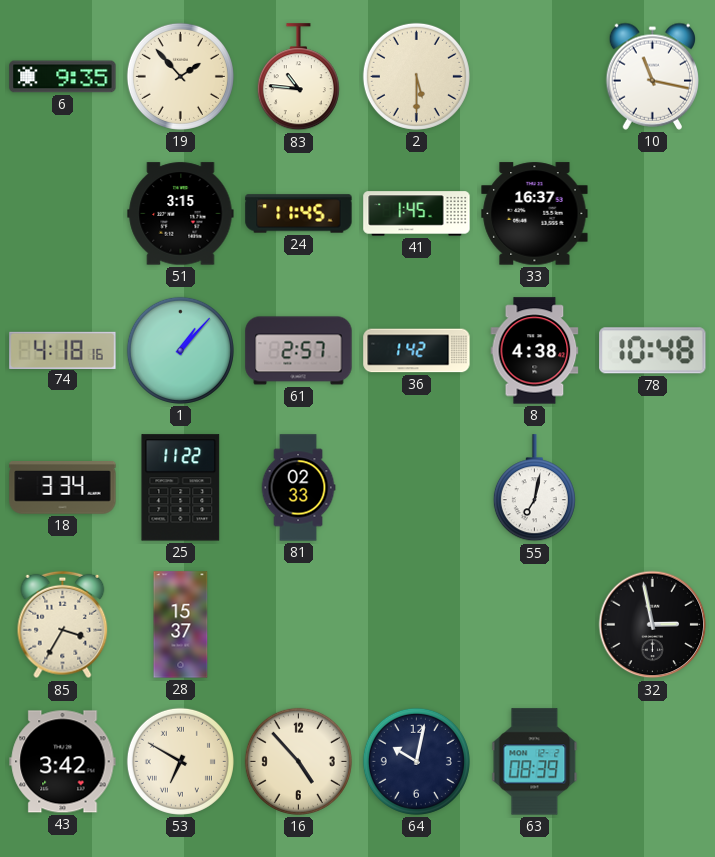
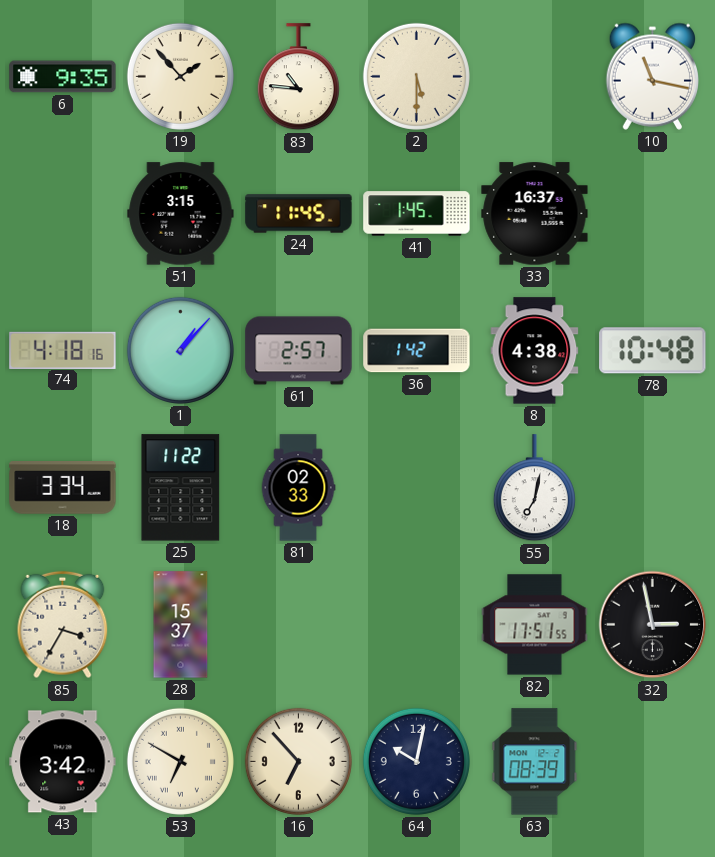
82: none -> 17:51 (535, 625)
16: 4:53 -> 6:53 (298, 761)
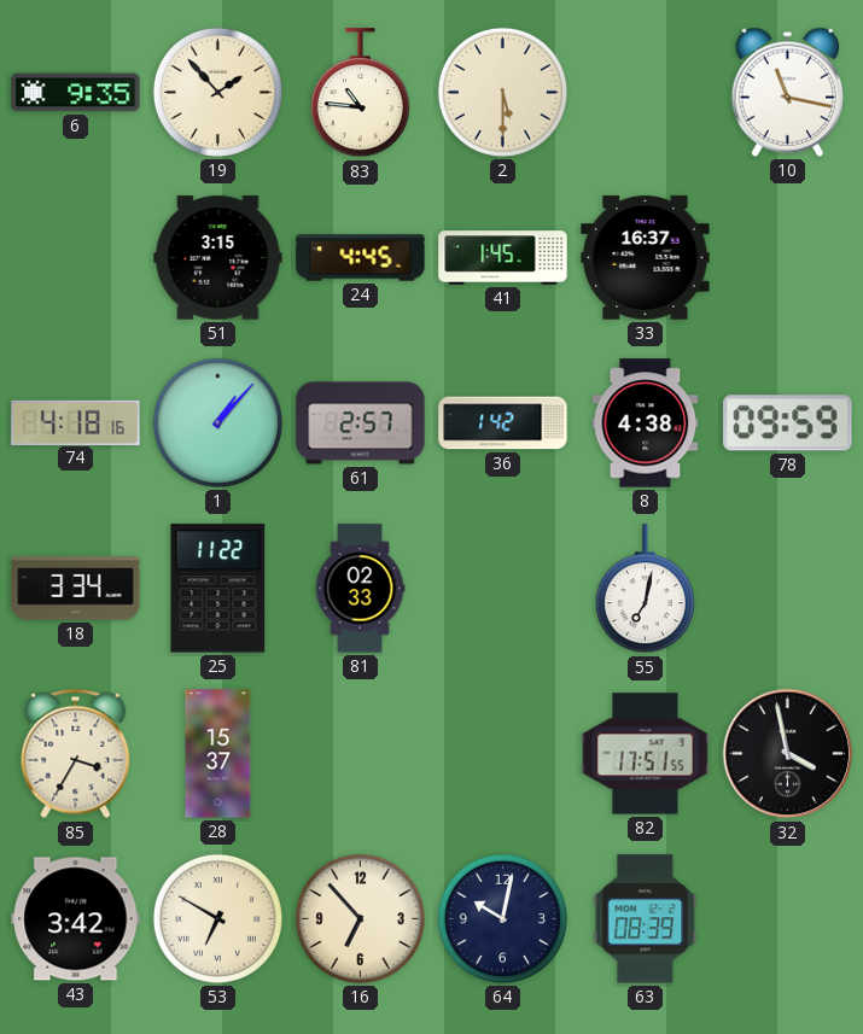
24: 11:45 -> 4:45 (361, 258)
78: 10:48 -> 09:59 (788, 423)
32: 2:58 -> 3:58 (788, 754)
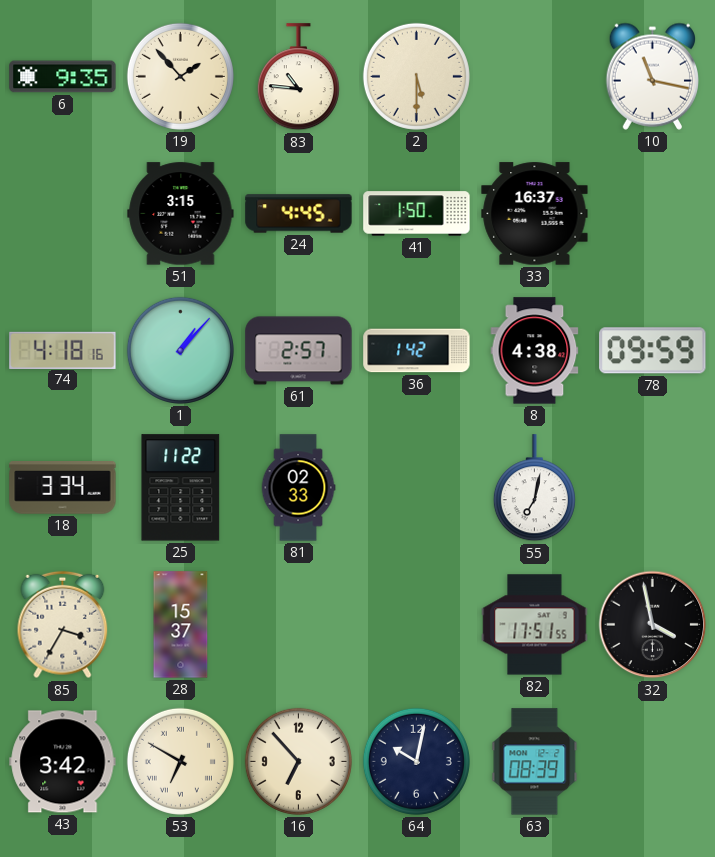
41: 1:45 -> 1:50 (417, 214)
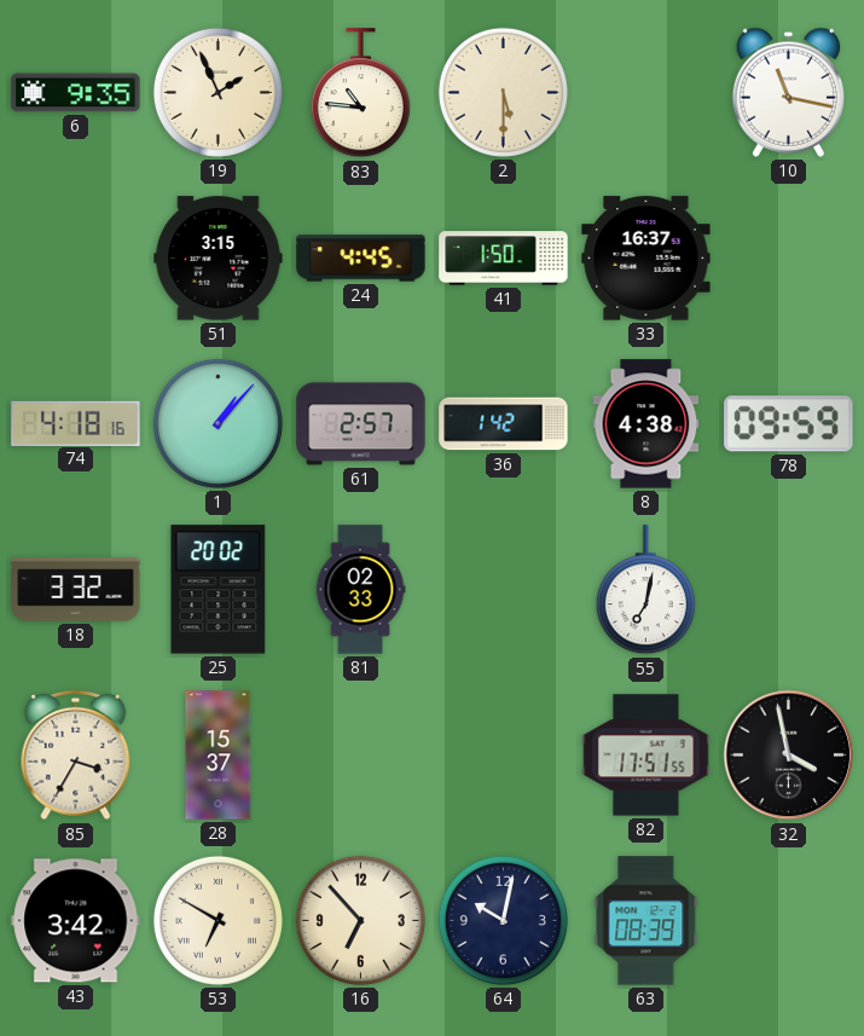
19: 1:53 -> 1:56 (218, 92)
18: 3:34 -> 3:32 (76, 590)
25: 11:22 -> 20:02 (219, 590)
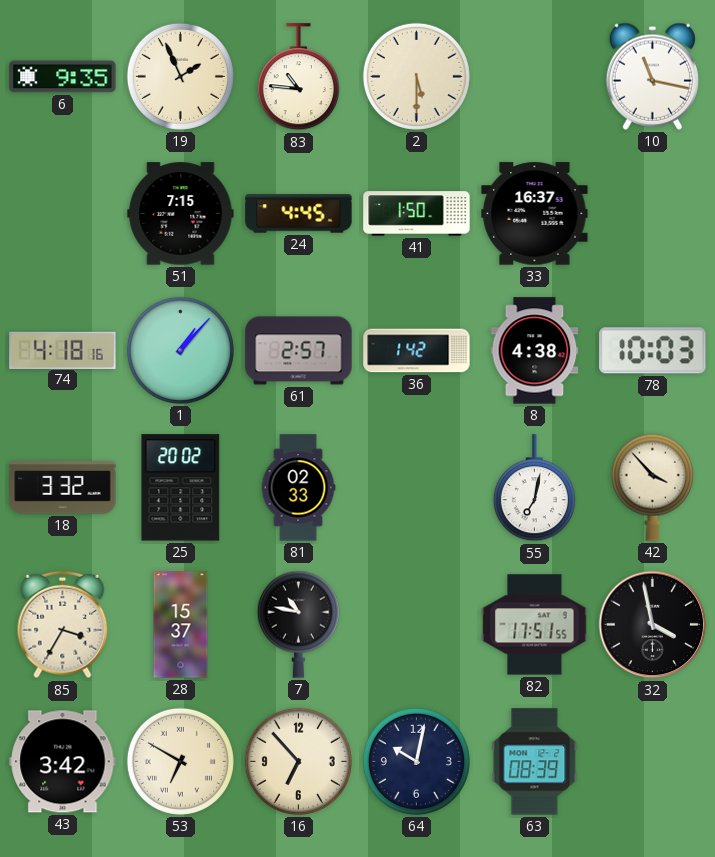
51: 3:15 -> 7:15 (181, 214)
78: 09:59 -> 10:03 (653, 351)
42: none -> 3:53 (652, 487)
7: none -> 10:47 (298, 624)
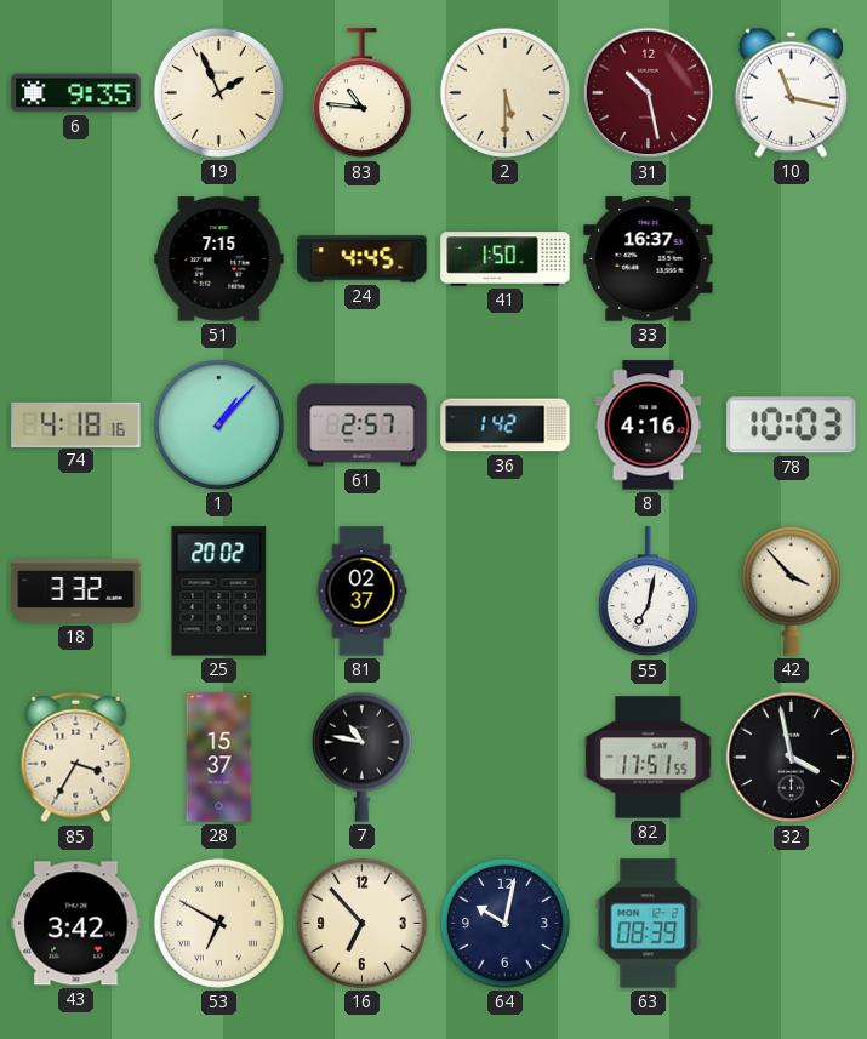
31: none -> 10:28 (649, 93)
8: 4:38 -> 4:16 (649, 426)
81: 02:33 -> 02:37 (361, 592)
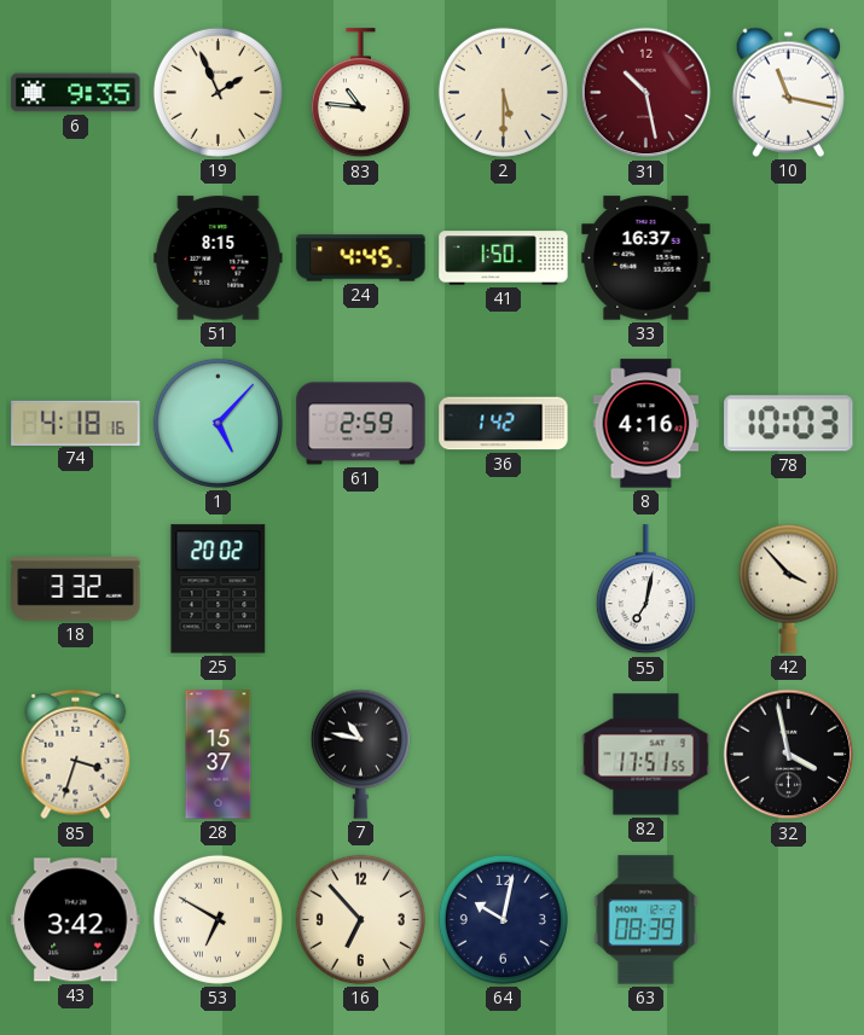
51: 7:15 -> 8:15 (219, 258)
1: 1:07 -> 5:07 (218, 423)
61: 2:57 -> 2:59 (361, 424)
81: 02:37 -> none (361, 592)
85: 3:35 -> 3:33 (76, 755)
